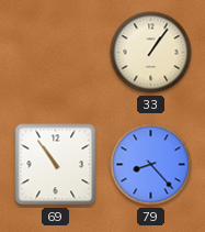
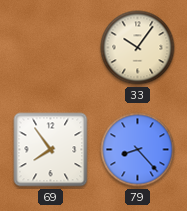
33: 1:06 -> 10:06 (138, 48)
69: 10:54 -> 7:54 (51, 150)
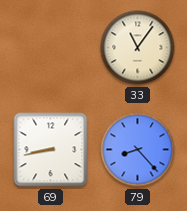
33: 10:06 -> 11:06 (138, 48)
69: 7:54 -> 8:43 (51, 150)
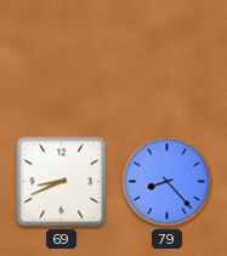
33: 11:06 -> none (138, 48)
69: 8:43 -> 8:41 (62, 182)
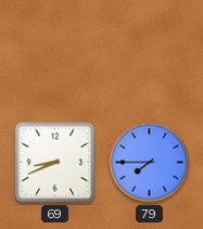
79: 8:23 -> 7:45 (150, 163)
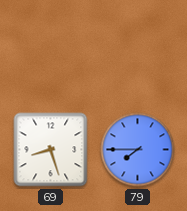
69: 8:41 -> 8:27 (51, 150)
